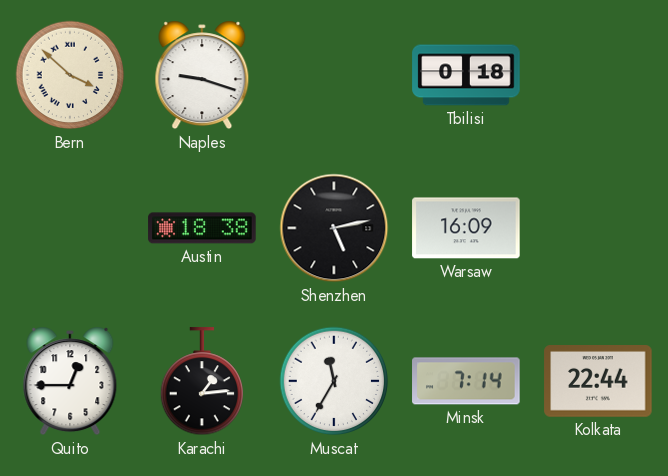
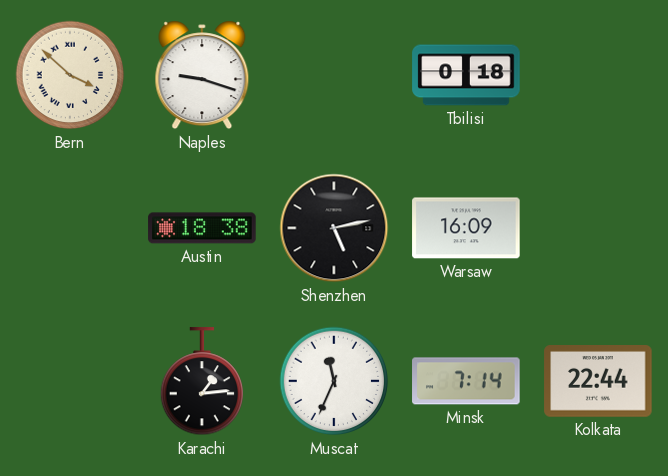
Quito: 12:45 -> none (70, 381)
Muscat: 11:35 -> 11:34 (334, 381)
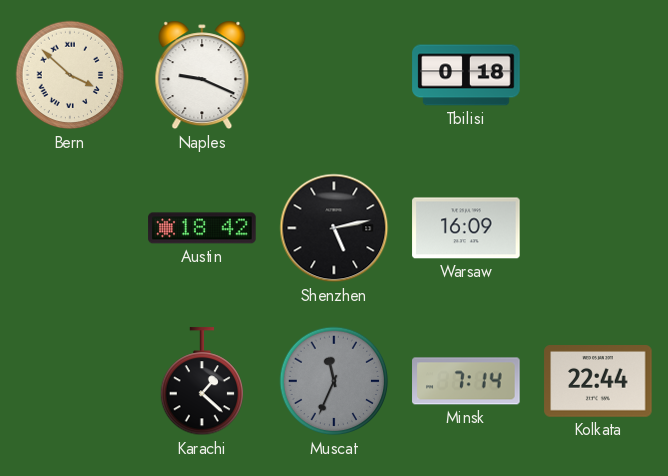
Naples: 9:18 -> 9:19 (202, 75)
Austin: 18:38 -> 18:42 (202, 228)
Karachi: 1:14 -> 1:22 (201, 382)
Muscat dial: white -> grey (334, 381)
